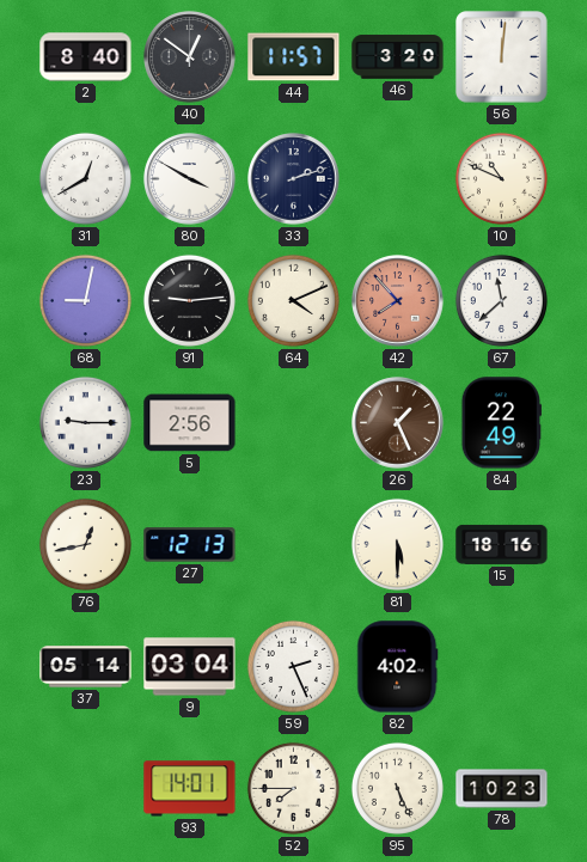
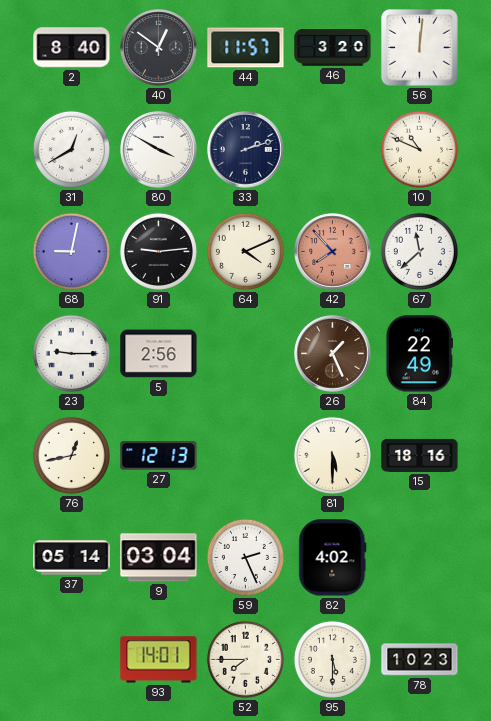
95: 5:26 -> 5:30 (332, 659)
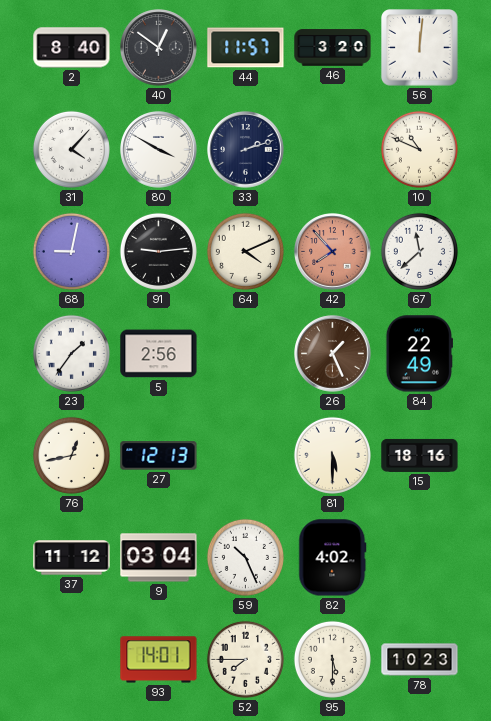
31: 12:40 -> 4:07 (71, 149)
23: 9:15 -> 1:36 (71, 353)
37: 05:14 -> 11:12 (72, 558)
59: 2:26 -> 10:26 (245, 557)
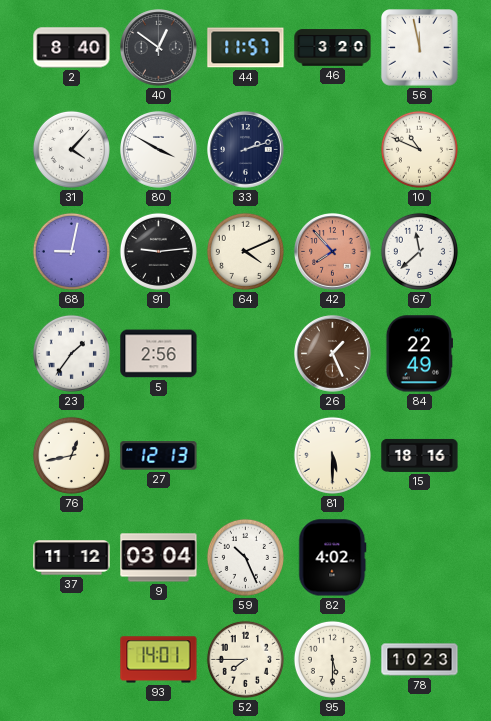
56: 12:01 -> 11:58 (420, 48)
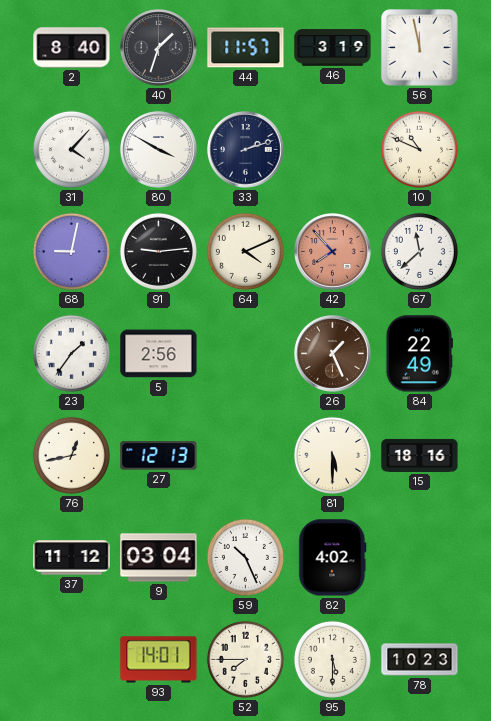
40: 12:51 -> 1:33 (159, 48)
46: 3:20 -> 3:19 (333, 48)
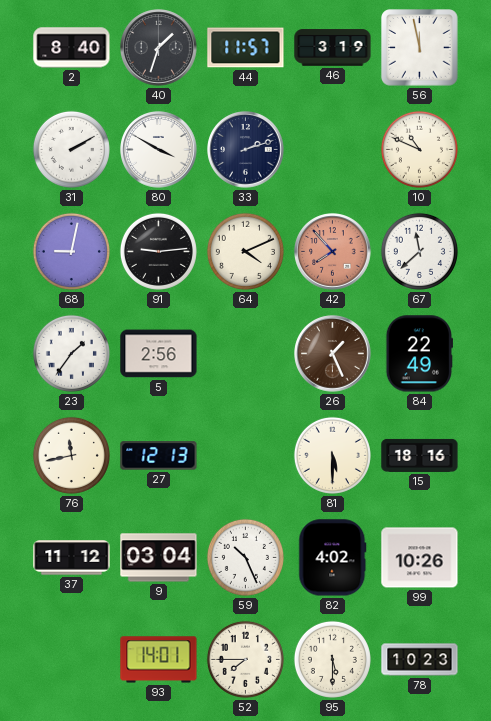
31: 4:07 -> 2:10 (71, 149)
76: 12:43 -> 11:43 (71, 455)
99: none -> 10:26 (420, 558)
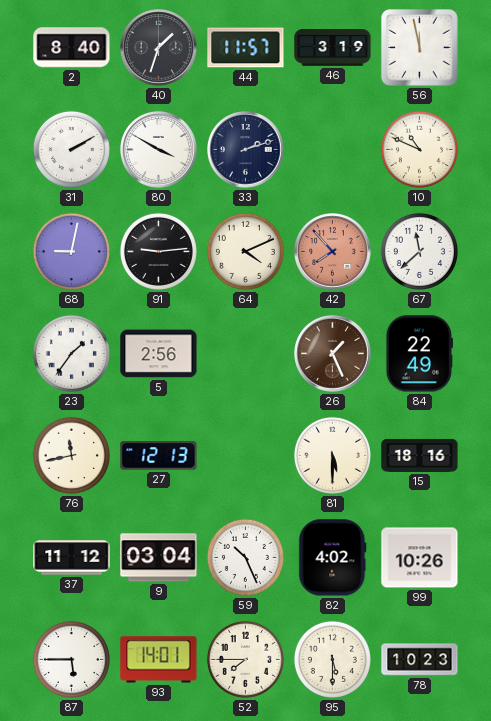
87: none -> 5:45 (71, 659)
